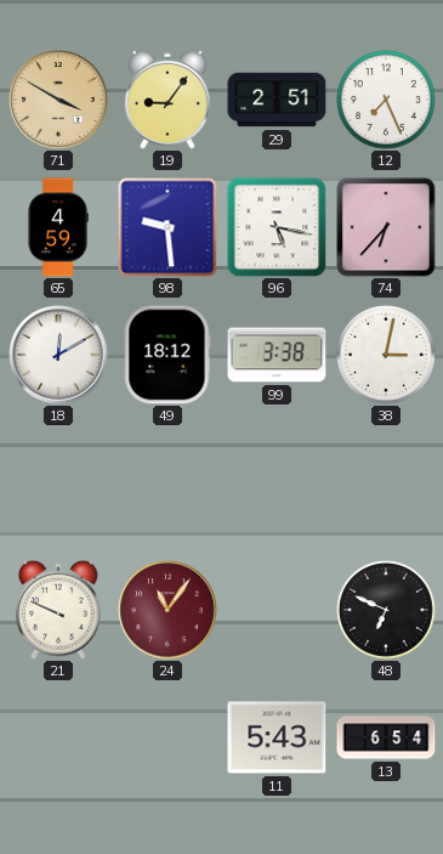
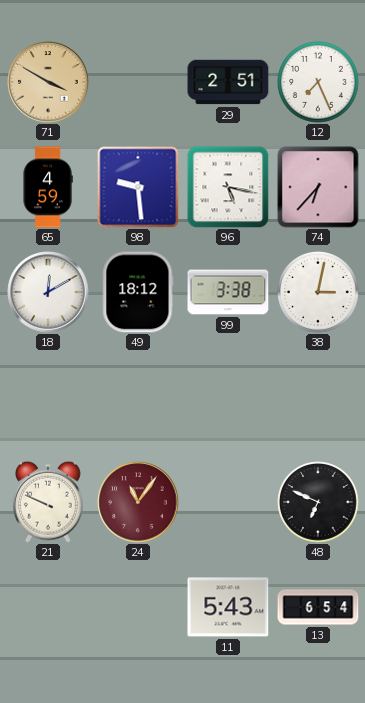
19: 9:06 -> none (167, 100)
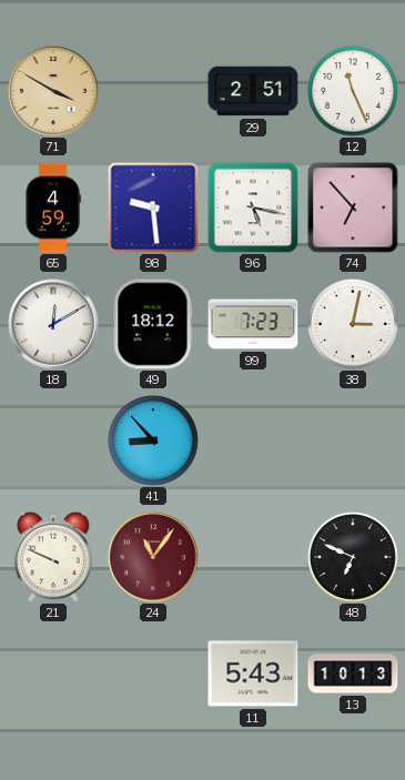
12: 7:26 -> 11:26 (354, 92)
74: 6:37 -> 6:53 (353, 207)
99: 3:38 -> 7:23 (253, 324)
41: none -> 8:53 (154, 442)
13: 6:54 -> 10:13 (353, 673)
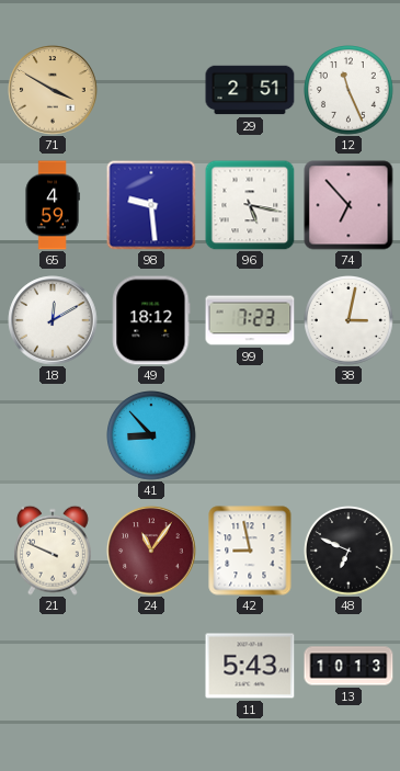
42: none -> 8:58 (250, 551)
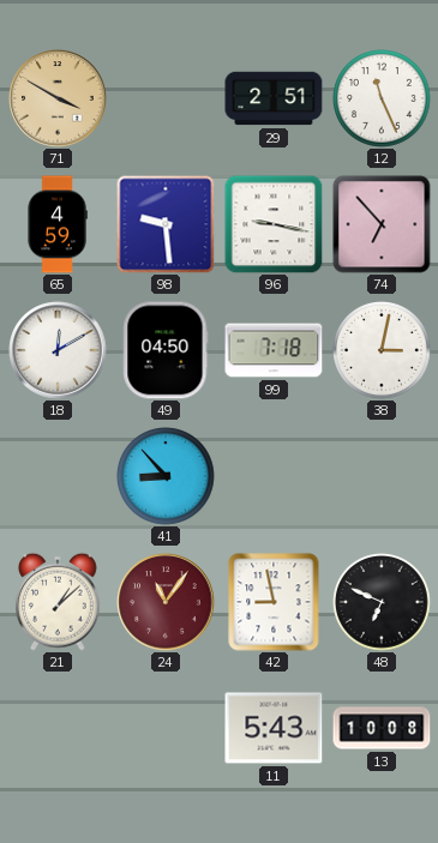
96: 5:17 -> 9:17 (274, 224)
49: 18:12 -> 04:50 (166, 350)
99: 7:23 -> 7:18 (274, 350)
21: 9:49 -> 1:08 (58, 602)
13: 10:13 -> 10:08 (382, 728)
